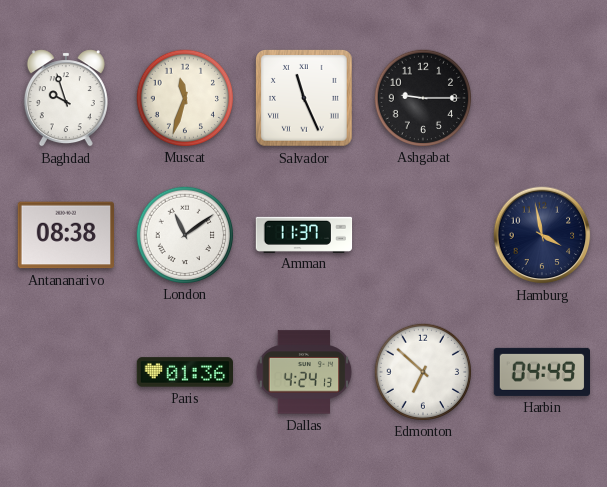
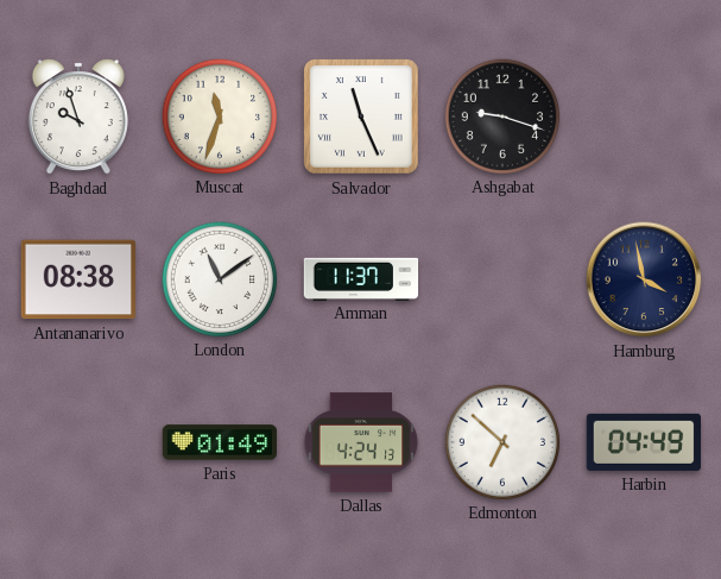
Ashgabat: 9:15 -> 9:18 (501, 115)
Paris: 01:36 -> 01:49 (219, 442)
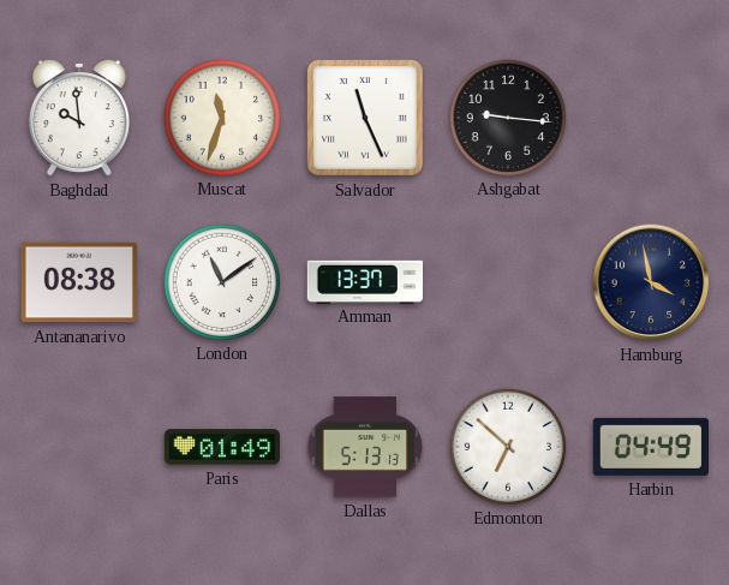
Baghdad: 9:57 -> 9:59 (79, 118)
Ashgabat: 9:18 -> 9:16 (507, 117)
Amman: 11:37 -> 13:37 (365, 281)
Dallas: 4:24 -> 5:13 (365, 447)
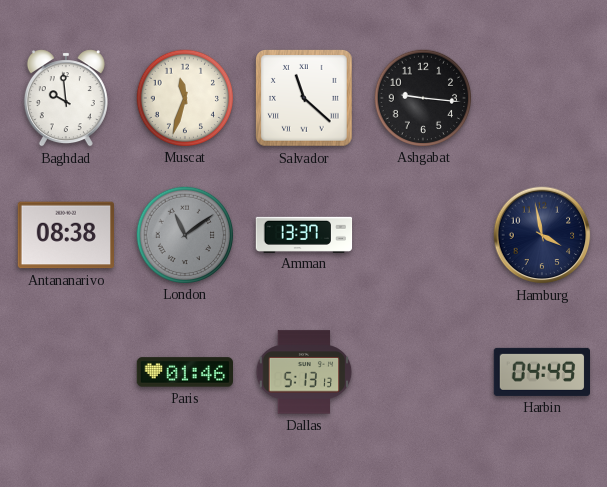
Salvador: 11:26 -> 11:22 (305, 99)
London dial: white -> grey (184, 234)
Paris: 01:49 -> 01:46 (184, 372)
Edmonton: 6:52 -> none (507, 446)
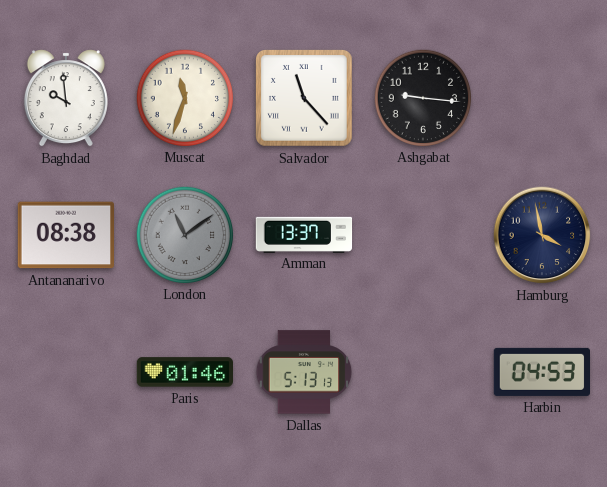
Salvador: 11:22 -> 11:23 (305, 99)
Harbin: 04:49 -> 04:53 (541, 372)
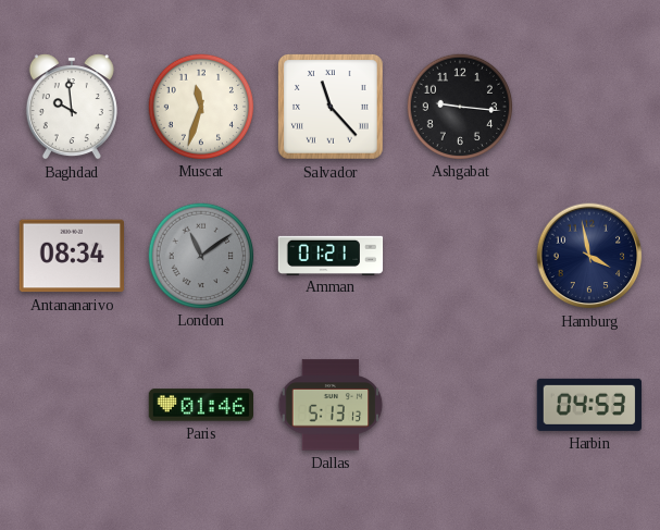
Antananarivo: 08:38 -> 08:34 (71, 256)
Amman: 13:37 -> 01:21 (331, 255)
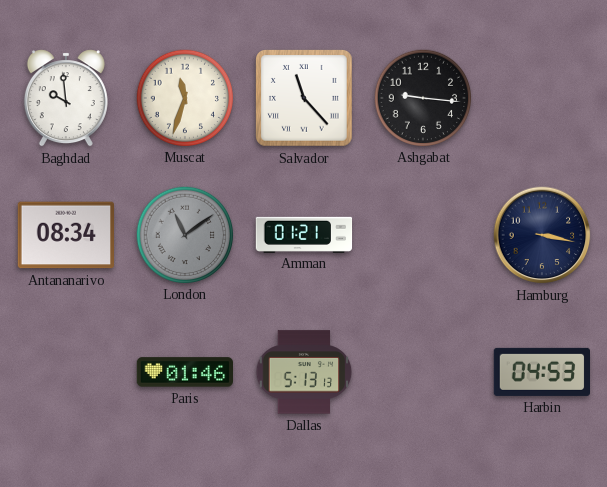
Hamburg: 3:58 -> 3:17 (542, 235)
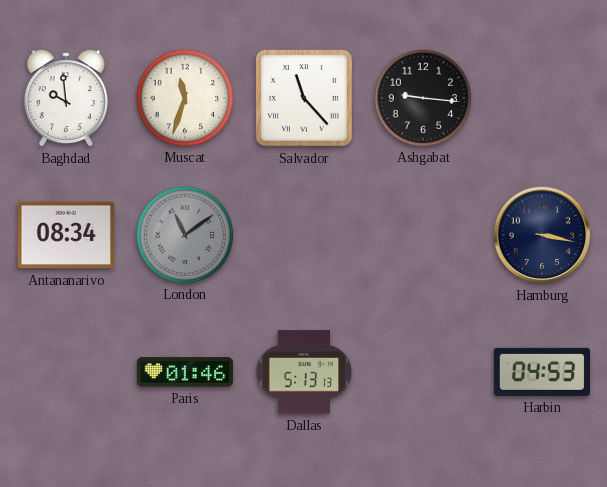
Amman: 01:21 -> none (304, 234)
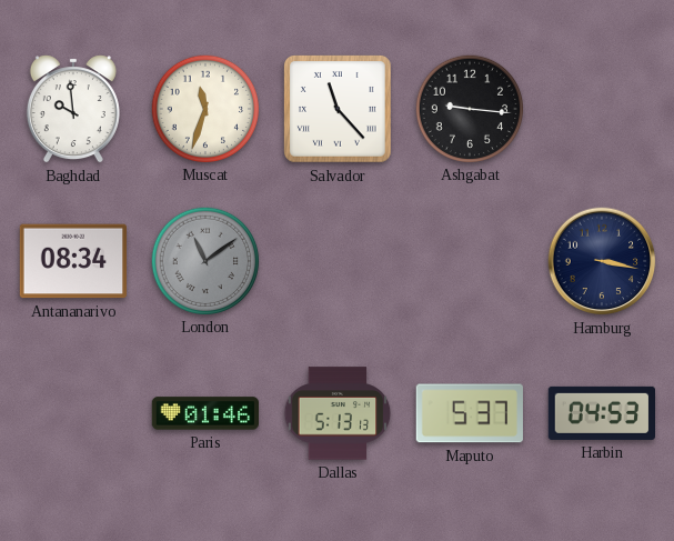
Maputo: none -> 5:37 (470, 413)
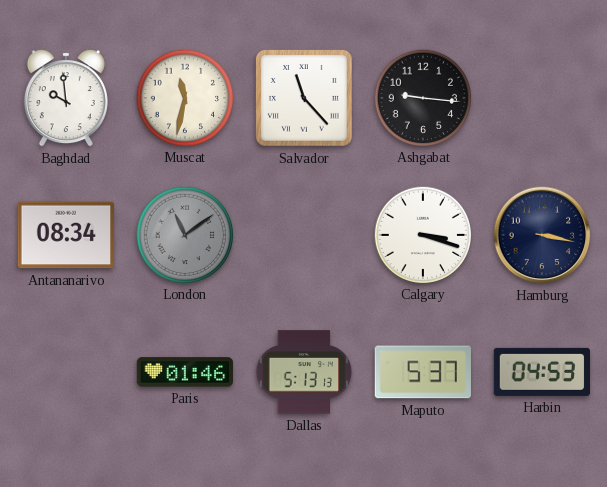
Muscat: 11:33 -> 11:32 (184, 97)
Calgary: none -> 3:18 (422, 234)
